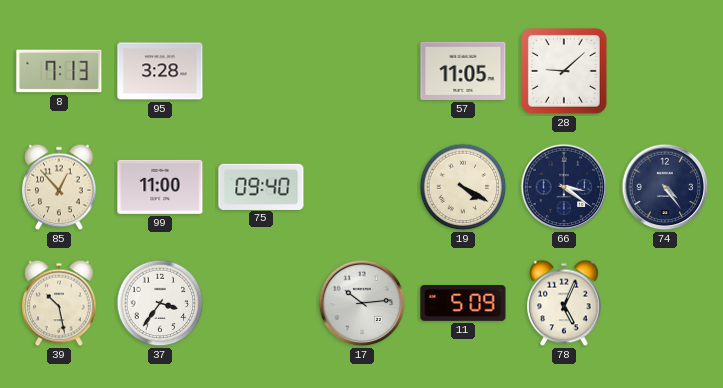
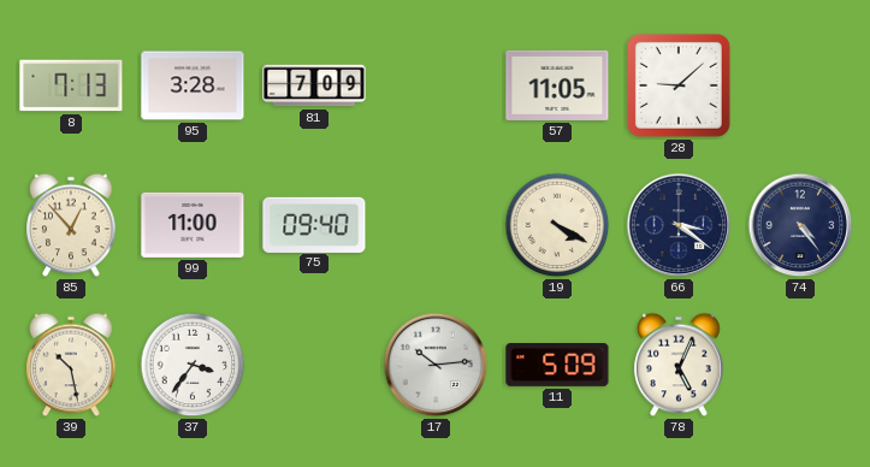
81: none -> 7:09 (314, 85)
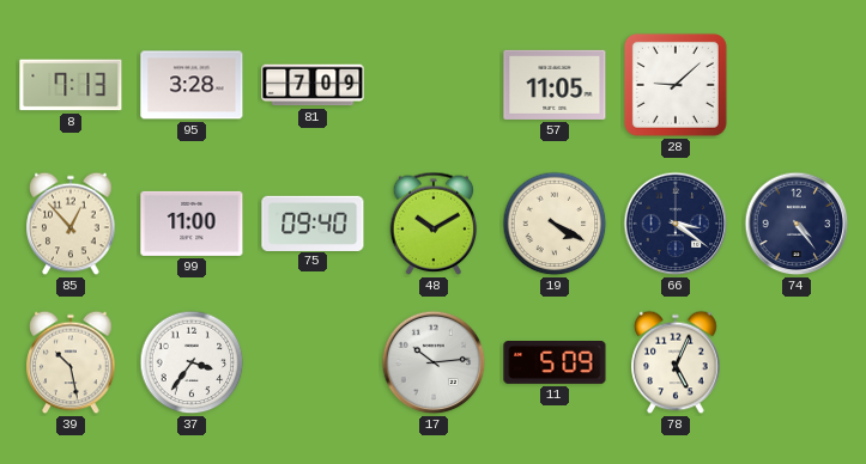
48: none -> 10:10 (434, 224)
